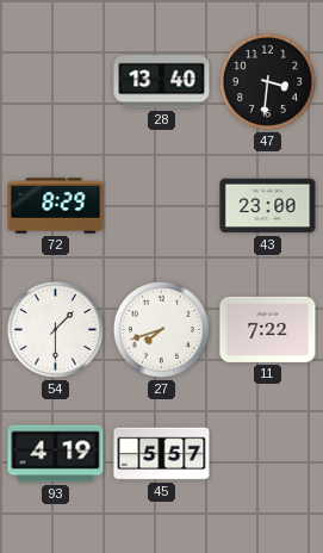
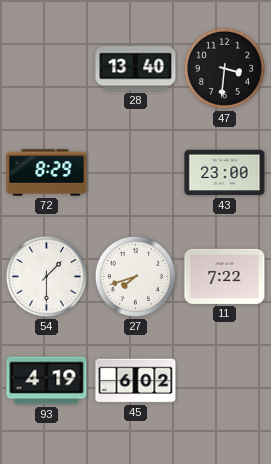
45: 5:57 -> 6:02 (136, 381)
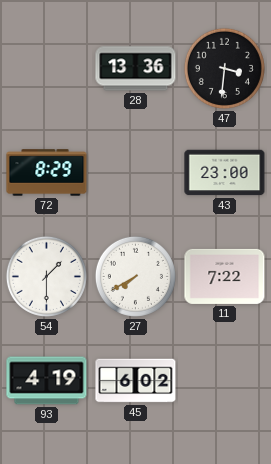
28: 13:40 -> 13:36 (136, 69)
27: 7:42 -> 7:40 (135, 276)
